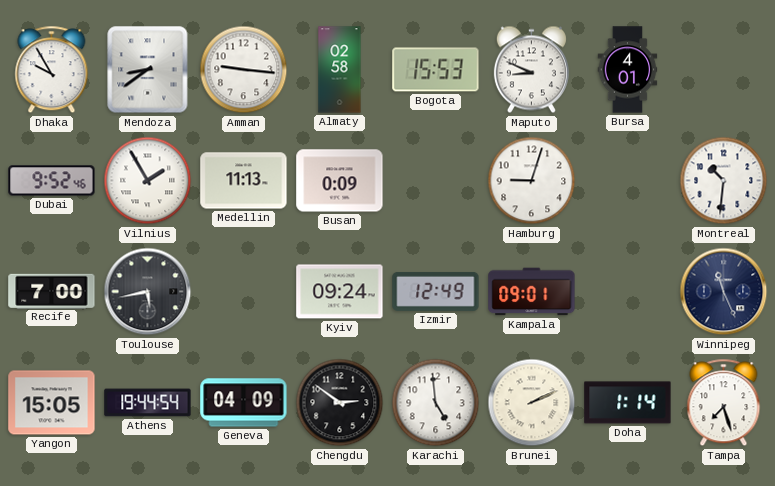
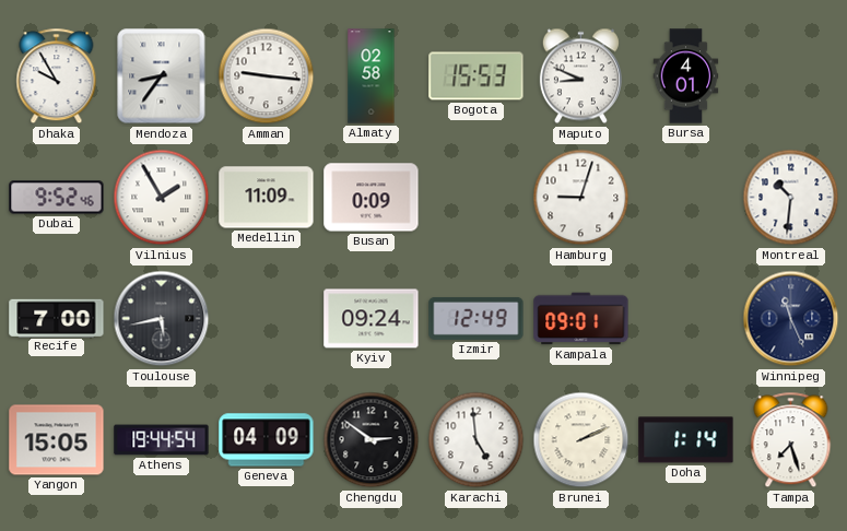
Mendoza: 8:39 -> 8:36 (162, 76)
Medellin: 11:13 -> 11:09 (267, 198)
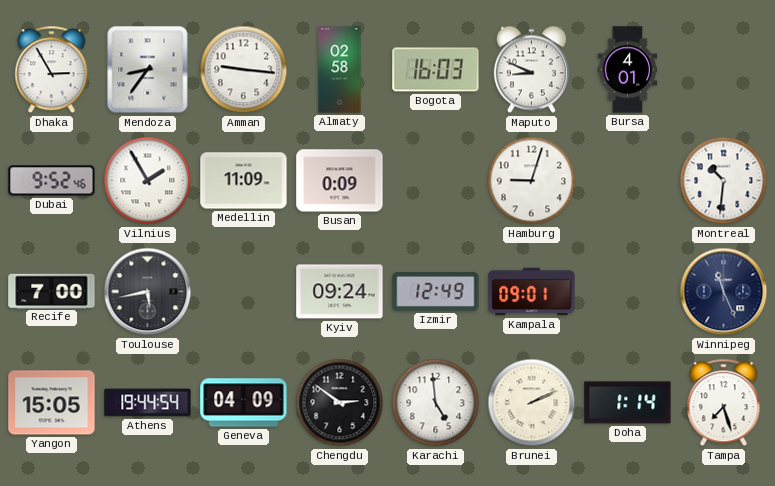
Dhaka: 9:55 -> 2:55 (52, 70)
Bogota: 15:53 -> 16:03 (436, 70)
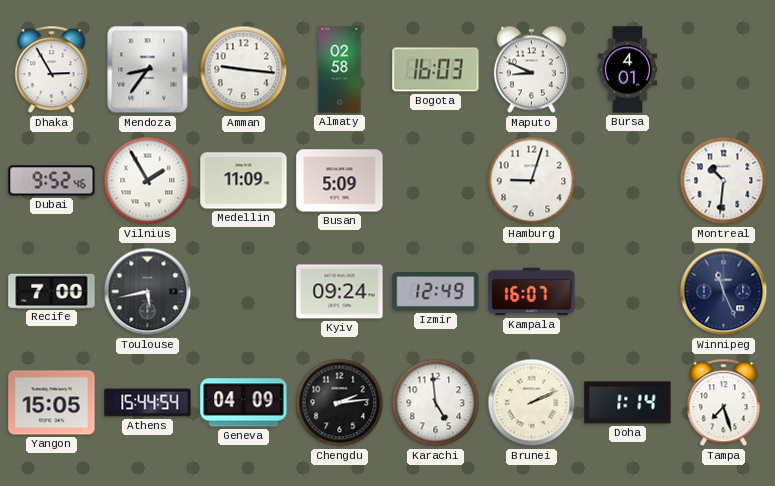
Busan: 0:09 -> 5:09 (340, 181)
Kampala: 09:01 -> 16:07 (532, 292)
Athens: 19:44 -> 15:44 (148, 403)
Chengdu: 2:51 -> 2:14 (340, 403)
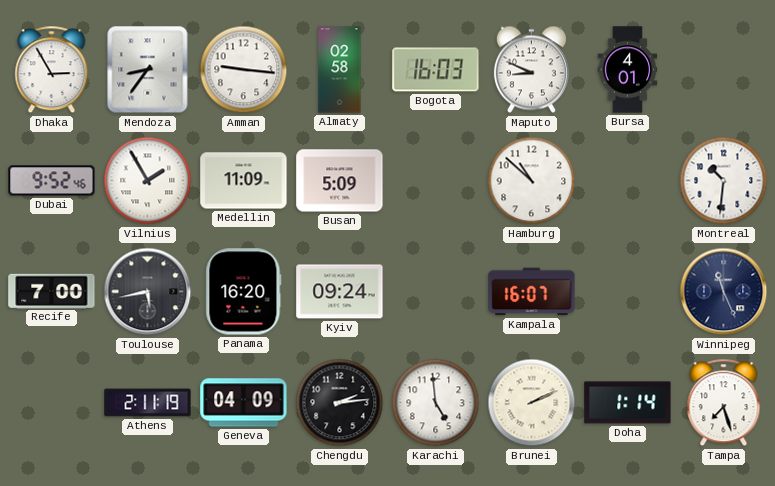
Hamburg: 9:03 -> 10:52 (532, 181)
Panama: none -> 16:20 (244, 292)
Izmir: 12:49 -> none (436, 291)
Yangon: 15:05 -> none (52, 403)
Athens: 15:44 -> 2:11 (148, 403)
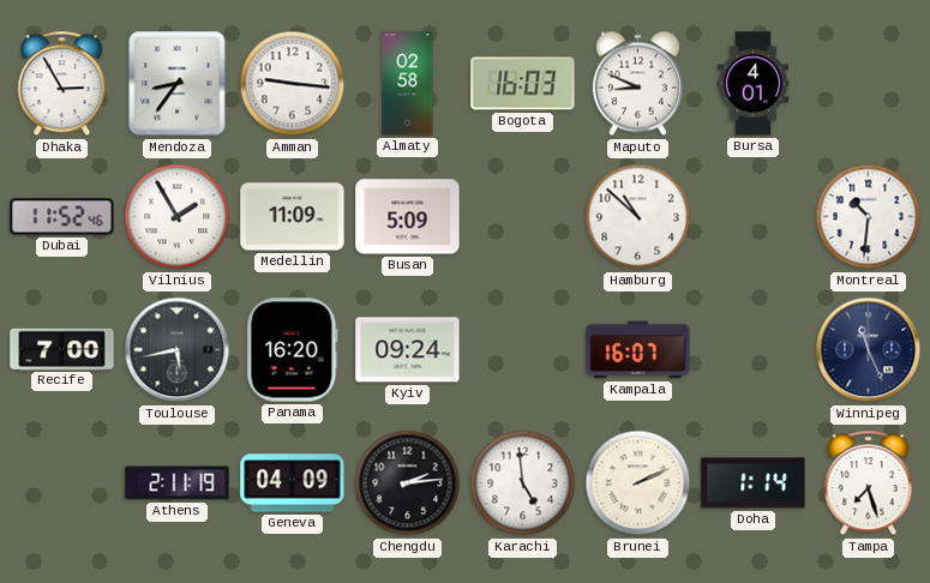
Dubai: 9:52 -> 11:52 (62, 217)
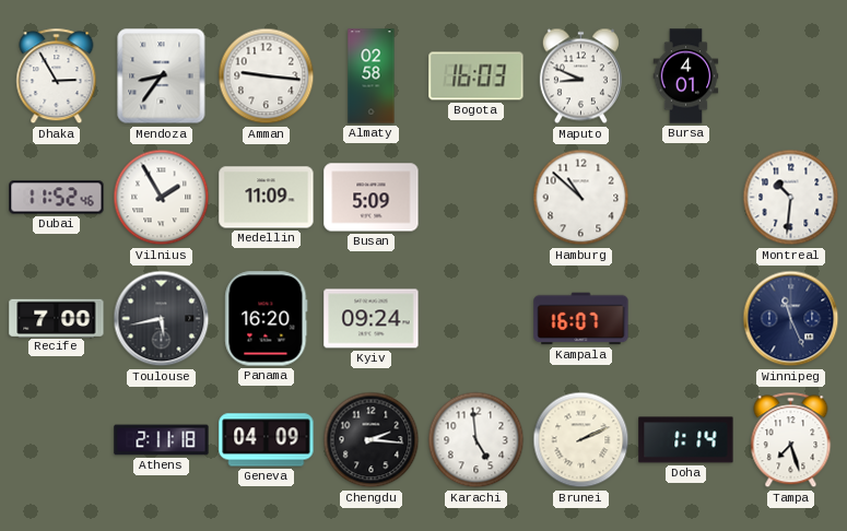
Athens: 2:11:19 -> 2:11:18 (162, 440)
Chengdu: 2:14 -> 2:16 (372, 440)
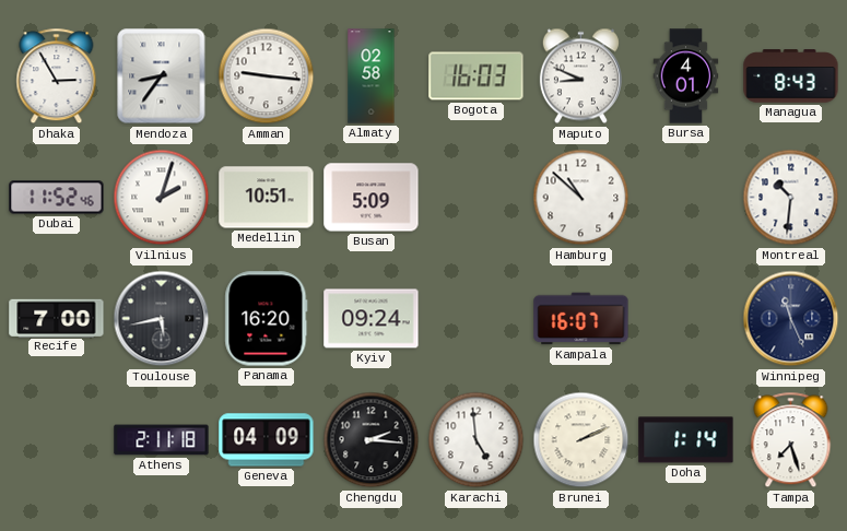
Managua: none -> 8:43 (791, 76)
Vilnius: 1:55 -> 2:03 (162, 198)
Medellin: 11:09 -> 10:51 (267, 198)
